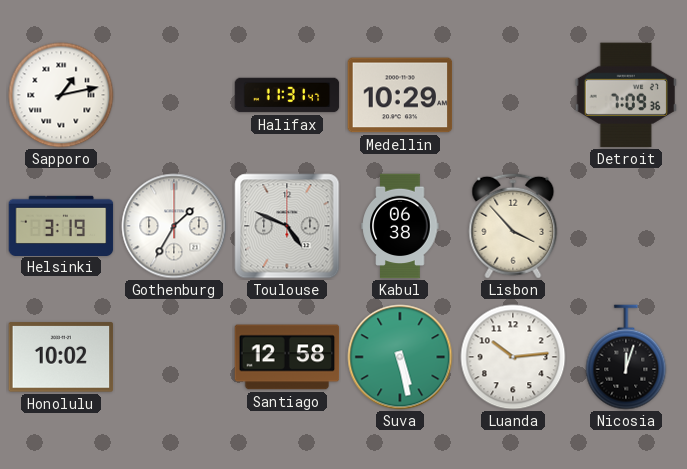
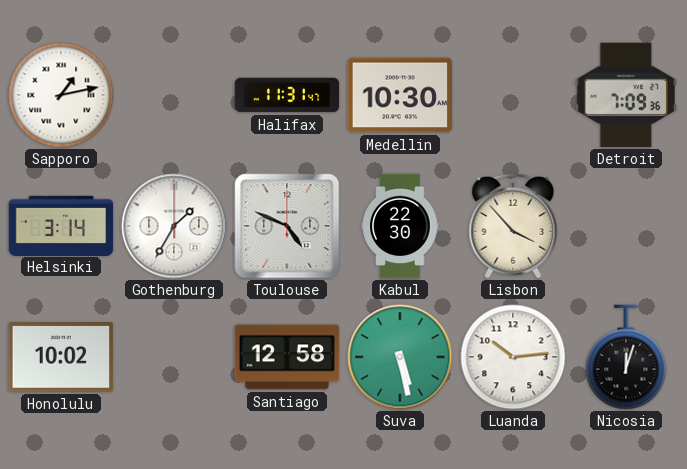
Medellin: 10:29 -> 10:30 (400, 95)
Helsinki: 3:19 -> 3:14 (61, 225)
Kabul: 06:38 -> 22:30 (400, 226)
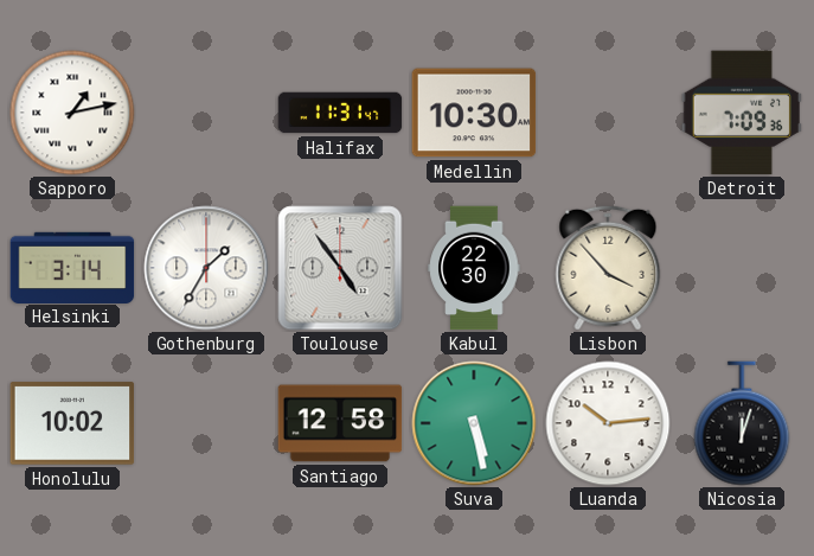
Toulouse: 4:49 -> 4:54 (340, 268)
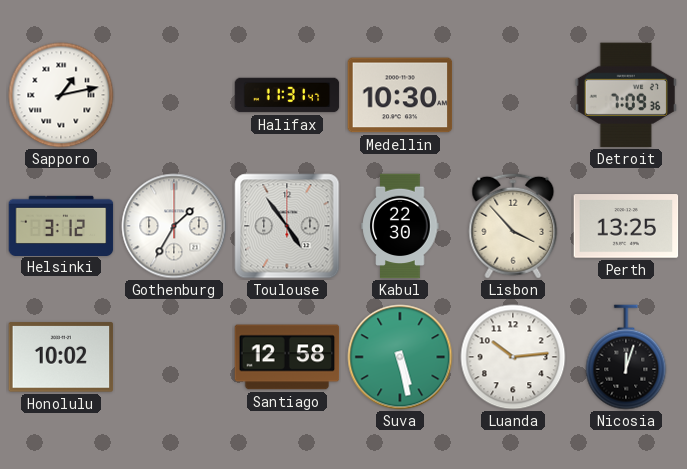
Helsinki: 3:14 -> 3:12 (61, 225)
Perth: none -> 13:25 (626, 226)
